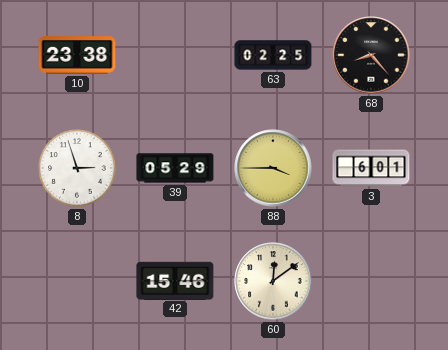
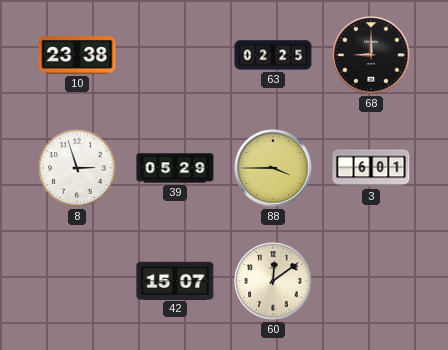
68: 8:23 -> 9:00 (371, 55)
42: 15:46 -> 15:07 (175, 280)
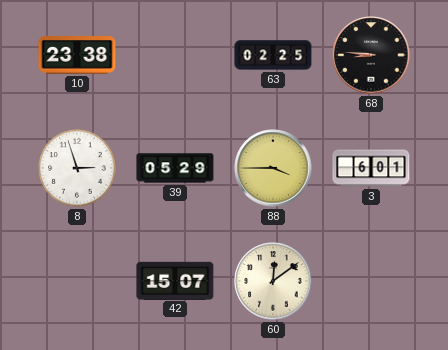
68: 9:00 -> 8:46 (371, 55)
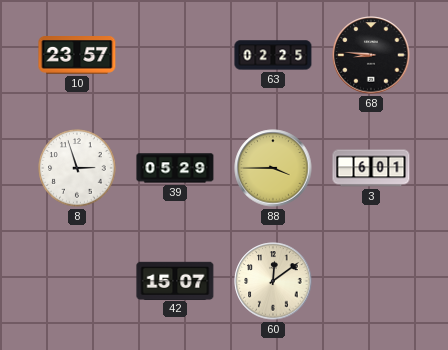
10: 23:38 -> 23:57 (77, 56)
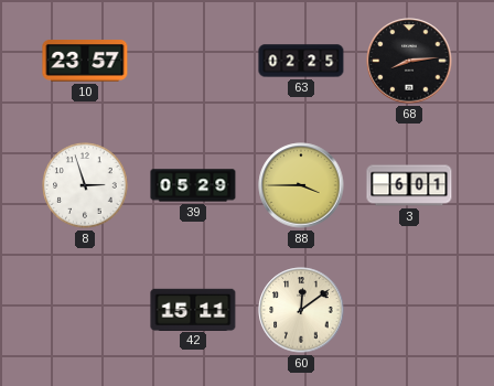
68: 8:46 -> 8:14 (409, 61)
42: 15:07 -> 15:11 (193, 309)
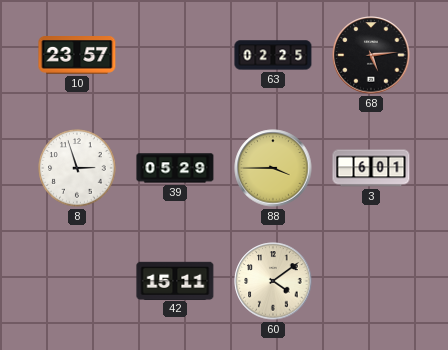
68: 8:14 -> 5:14 (371, 55)
60: 12:09 -> 4:09 (273, 281)
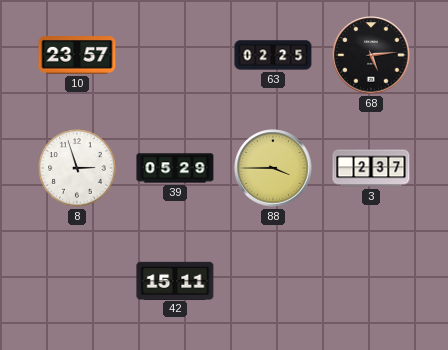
3: 6:01 -> 2:37 (371, 168)
60: 4:09 -> none (273, 281)
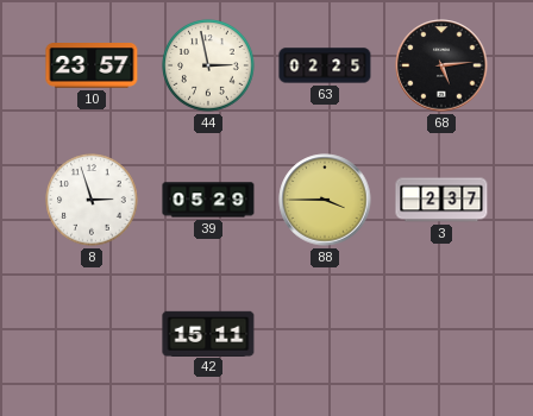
44: none -> 2:58 (208, 65)
